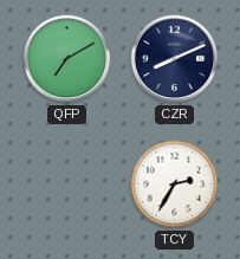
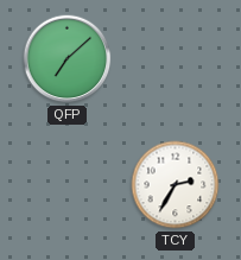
QFP: 7:10 -> 7:08 (68, 59)
CZR: 8:11 -> none (175, 59)
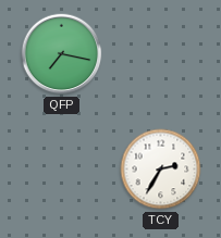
QFP: 7:08 -> 7:17 (62, 54)
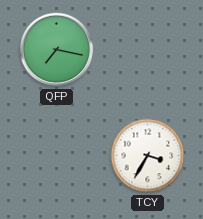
TCY: 2:35 -> 3:35 (148, 156)
